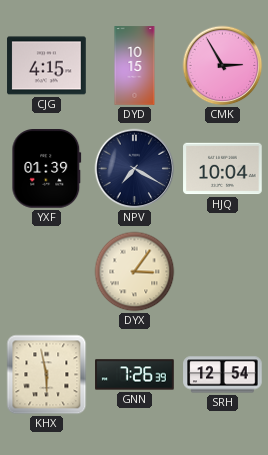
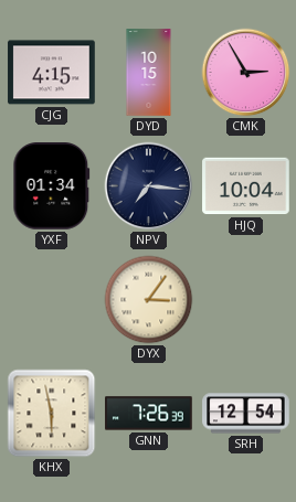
YXF: 01:39 -> 01:34 (52, 186)
NPV: 7:20 -> 7:16 (149, 186)
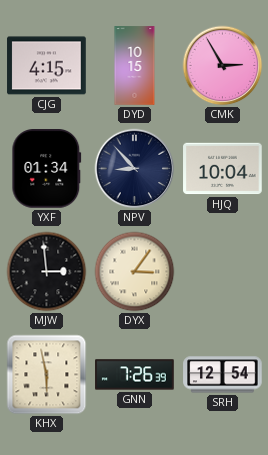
NPV: 7:16 -> 8:53 (135, 169)
MJW: none -> 2:59 (47, 272)
